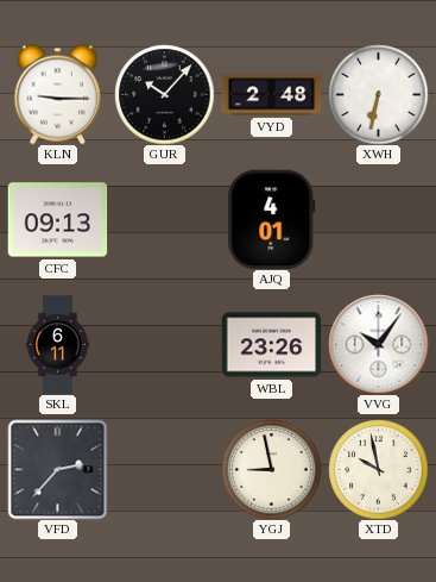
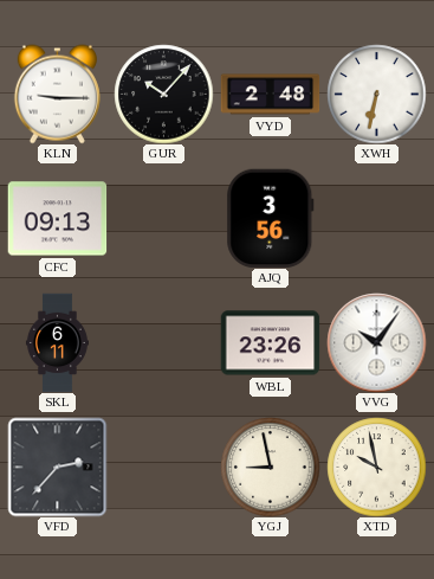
AJQ: 4:01 -> 3:56 (271, 218)
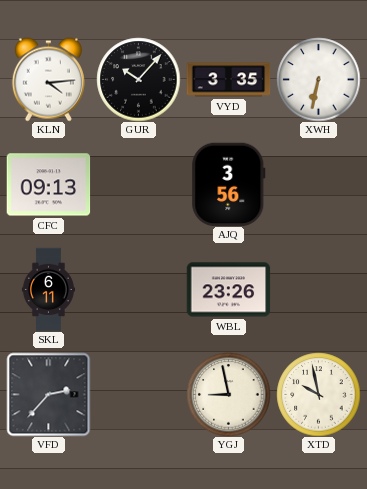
KLN: 9:15 -> 4:14 (48, 79)
VYD: 2:48 -> 3:35 (228, 80)
VVG: 10:06 -> none (376, 342)
